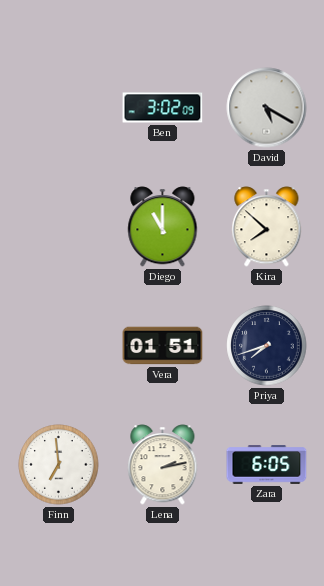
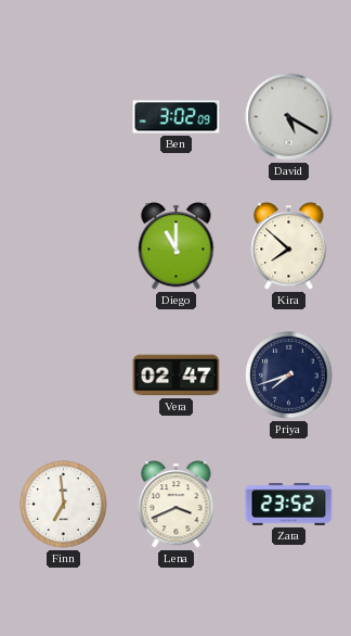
Vera: 01:51 -> 02:47 (177, 376)
Lena: 2:13 -> 3:41 (177, 505)
Zara: 6:05 -> 23:52 (289, 505)
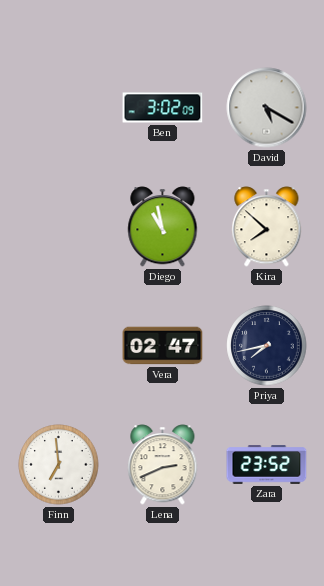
Diego: 11:00 -> 10:58 (163, 227)
Priya: 7:42 -> 7:43 (267, 346)
Lena: 3:41 -> 2:41 (163, 465)
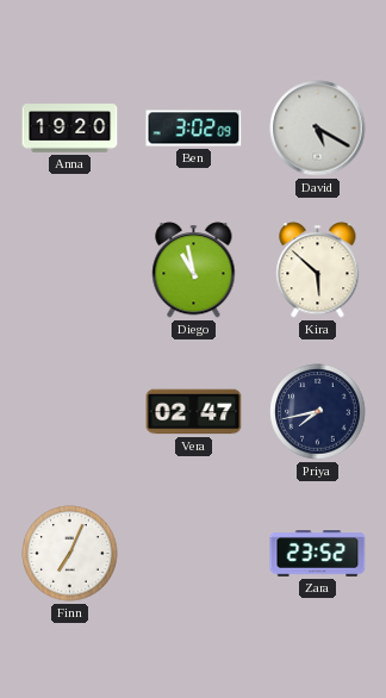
Anna: none -> 19:20 (70, 129)
Kira: 7:52 -> 5:52 (318, 270)
Finn: 6:59 -> 7:04 (70, 554)
Lena: 2:41 -> none (163, 465)
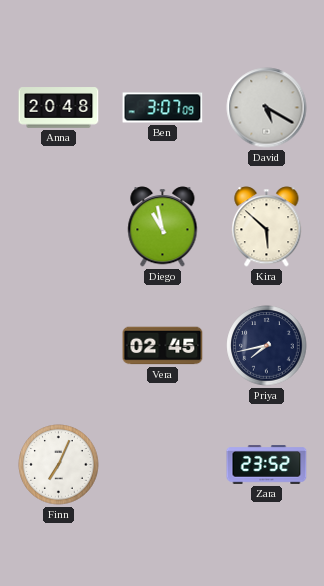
Anna: 19:20 -> 20:48 (59, 108)
Ben: 3:02 -> 3:07 (163, 108)
Vera: 02:47 -> 02:45 (163, 346)
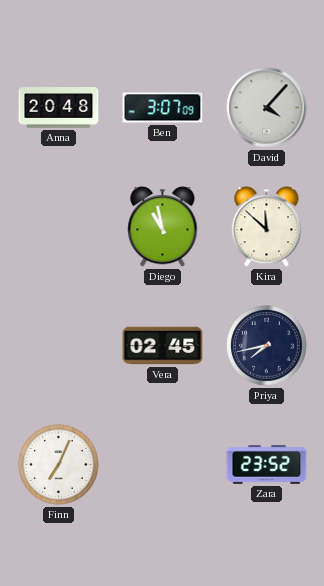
David: 5:20 -> 4:07 (267, 108)
Kira: 5:52 -> 11:52 (267, 227)
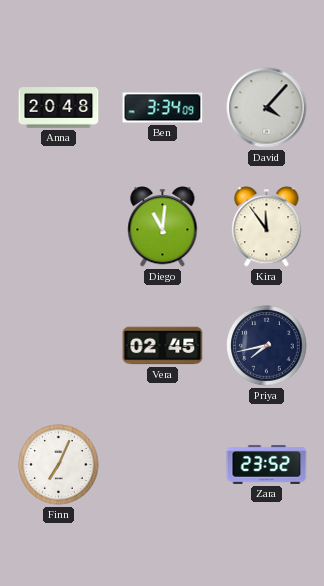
Ben: 3:07 -> 3:34 (163, 108)
Diego: 10:58 -> 11:01 (163, 227)
Kira: 11:52 -> 11:54 (267, 227)
